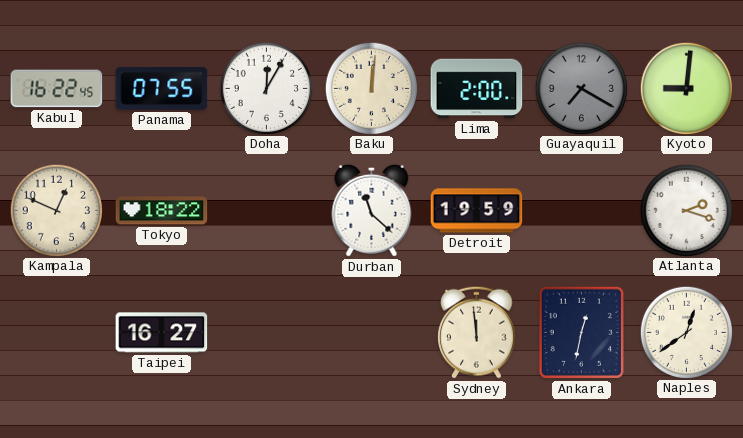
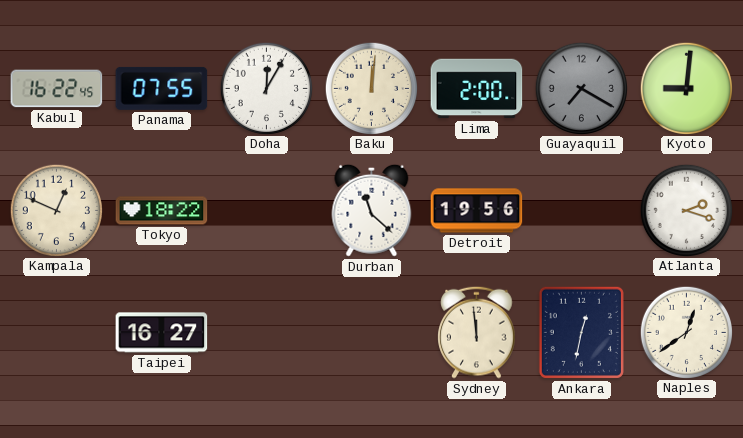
Detroit: 19:59 -> 19:56 (477, 211)
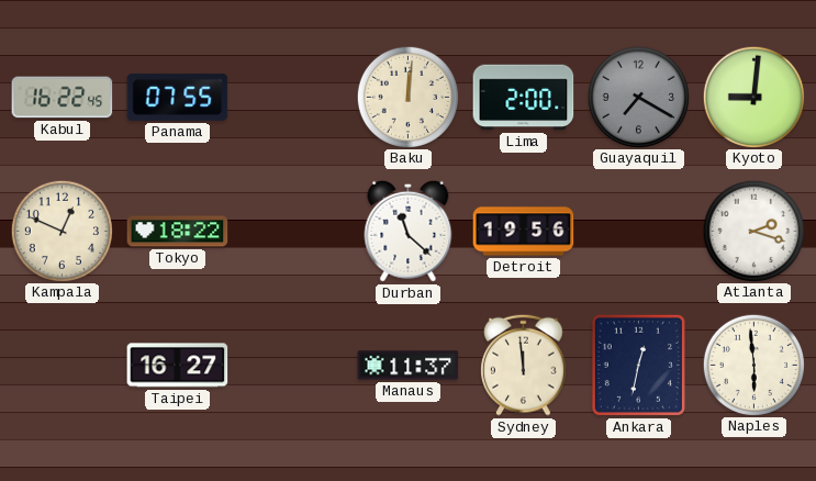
Doha: 12:05 -> none (266, 88)
Manaus: none -> 11:37 (409, 366)
Naples: 12:39 -> 5:59 (753, 365)
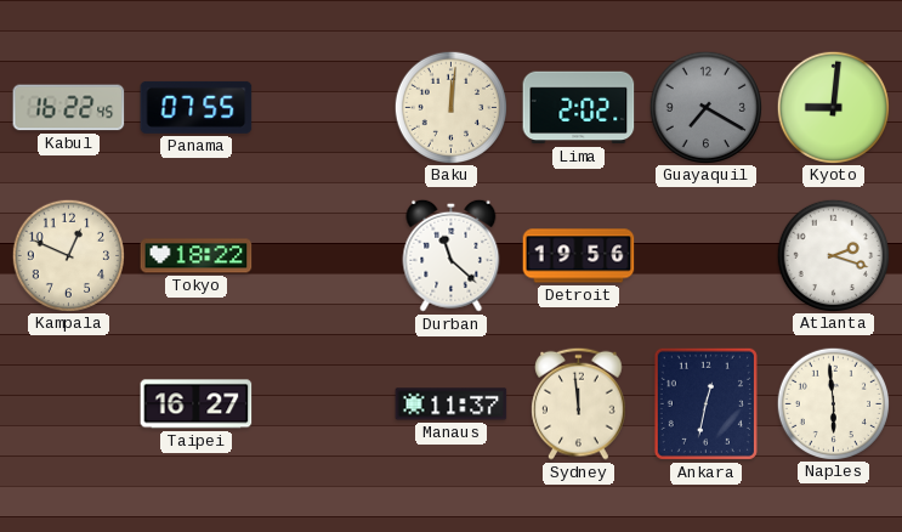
Lima: 2:00 -> 2:02 (579, 108)
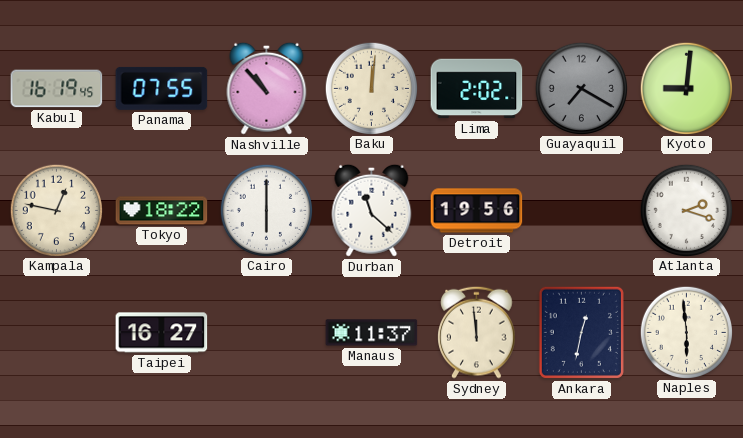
Kabul: 16:22 -> 16:19 (57, 89)
Nashville: none -> 10:53 (267, 88)
Kampala: 12:49 -> 12:47 (56, 210)
Cairo: none -> 6:00 (266, 210)
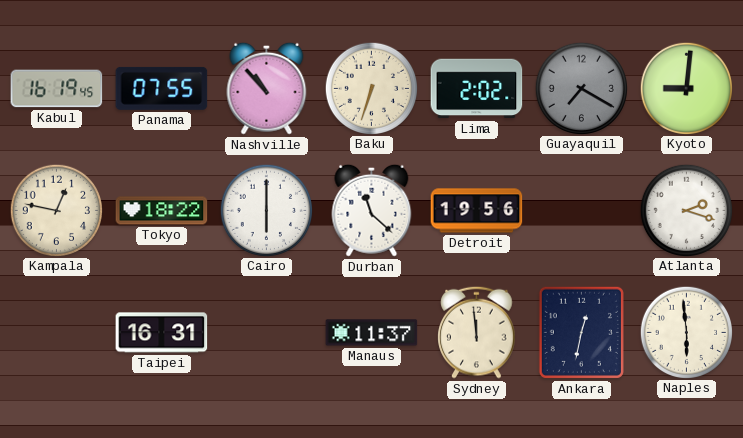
Baku: 12:01 -> 6:33 (371, 88)
Taipei: 16:27 -> 16:31 (162, 333)
